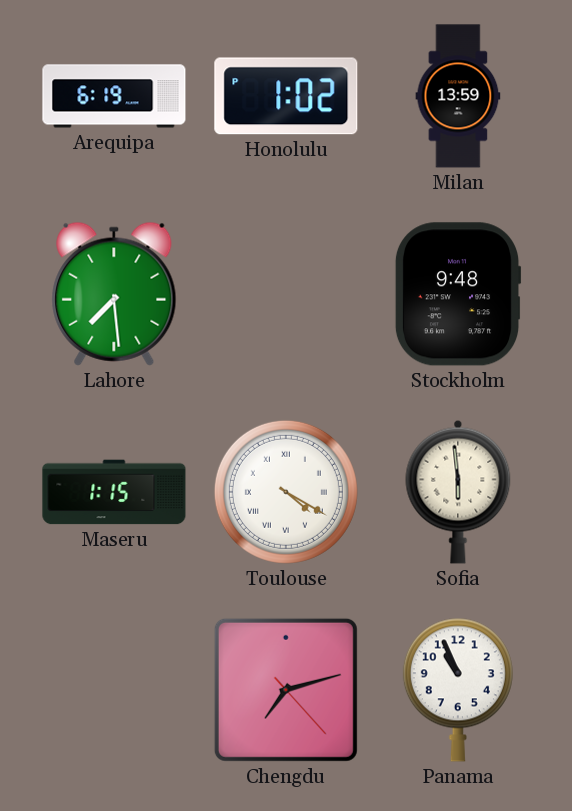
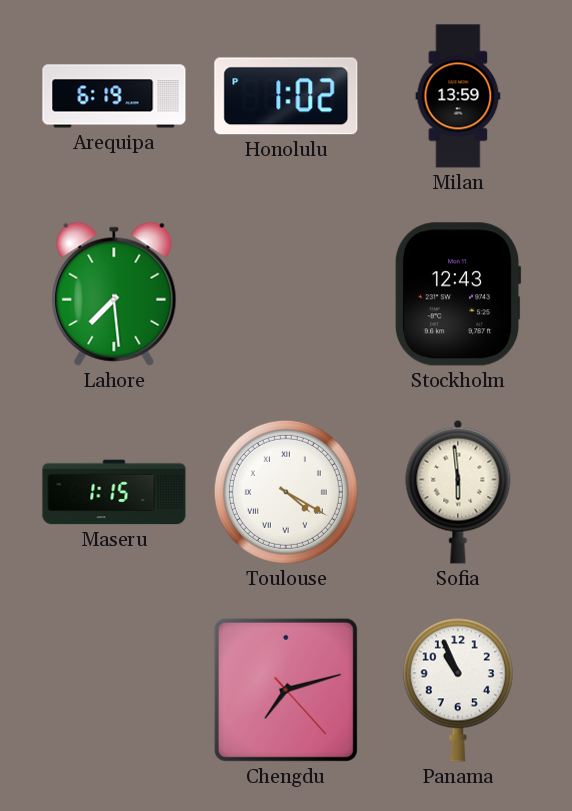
Stockholm: 9:48 -> 12:43 (458, 294)
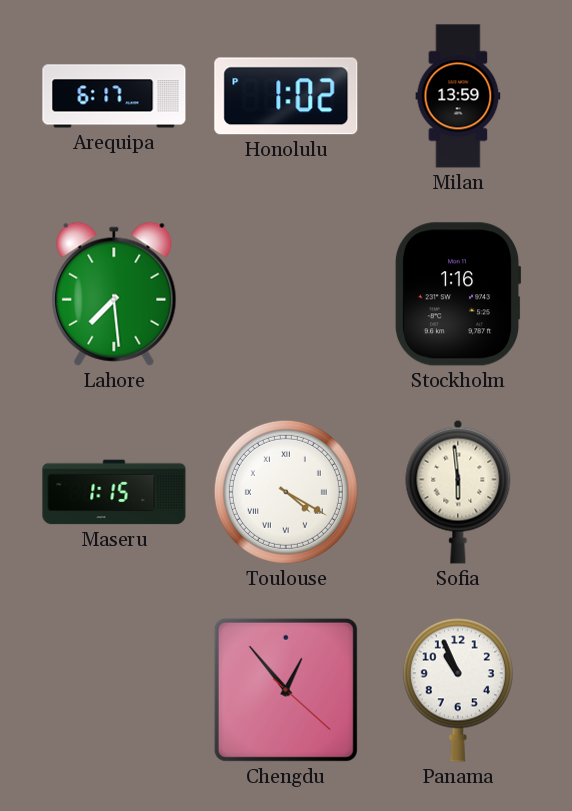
Arequipa: 6:19 -> 6:17 (114, 96)
Stockholm: 12:43 -> 1:16 (458, 294)
Chengdu: 7:12 -> 12:53 (286, 690)
